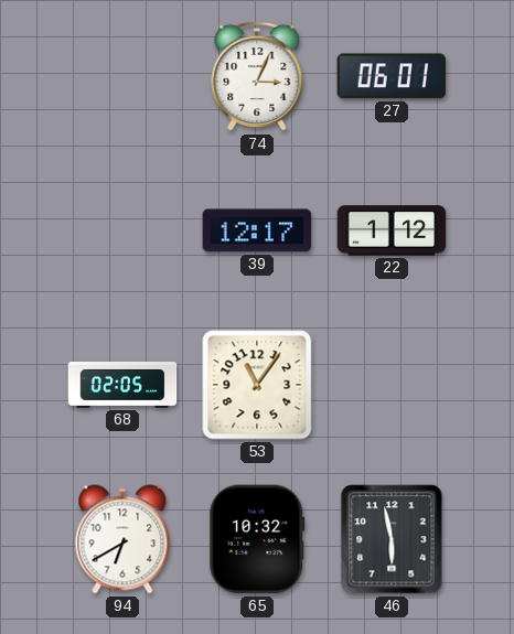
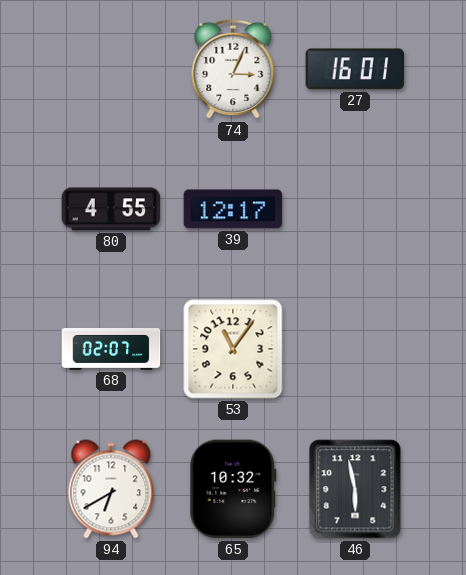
27: 06:01 -> 16:01 (355, 69)
80: none -> 4:55 (111, 209)
22: 1:12 -> none (392, 230)
68: 02:05 -> 02:07 (111, 350)
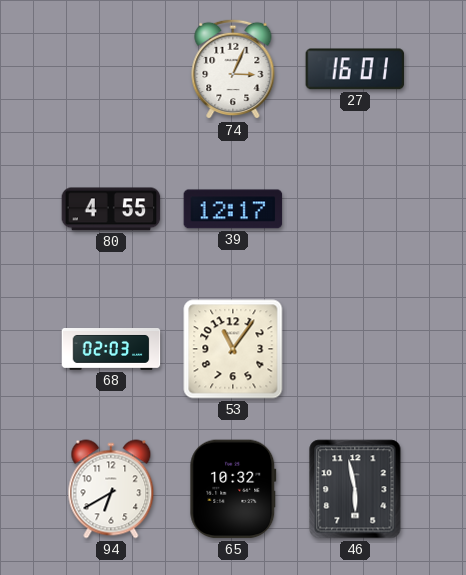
68: 02:07 -> 02:03 (111, 350)
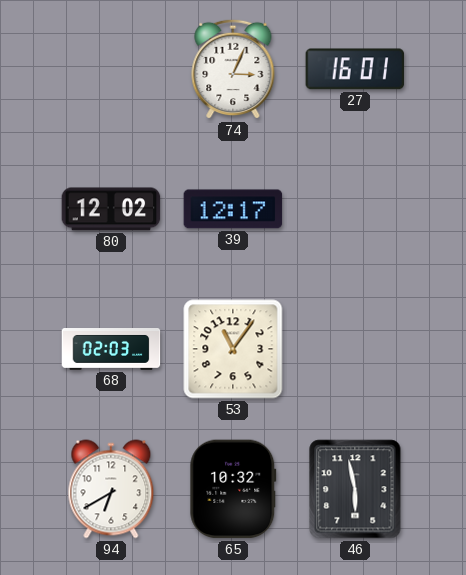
80: 4:55 -> 12:02 (111, 209)
